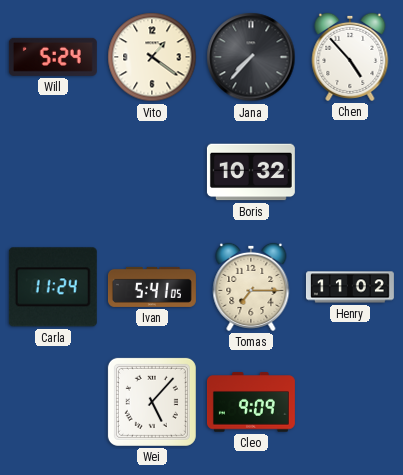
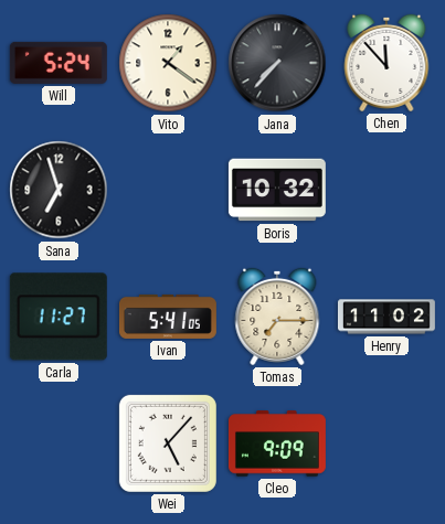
Chen: 4:53 -> 11:53 (386, 63)
Sana: none -> 6:57 (59, 190)
Carla: 11:24 -> 11:27 (59, 317)
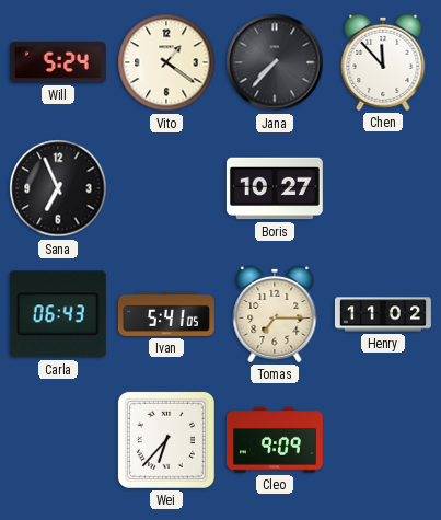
Sana: 6:57 -> 6:56 (58, 188)
Boris: 10:32 -> 10:27 (275, 188)
Carla: 11:27 -> 06:43 (58, 314)
Wei: 5:07 -> 6:37 (166, 440)
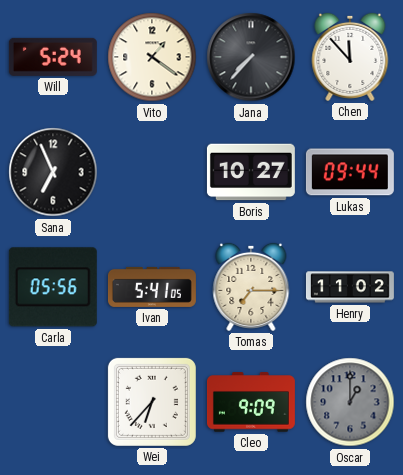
Lukas: none -> 09:44 (350, 172)
Carla: 06:43 -> 05:56 (53, 287)
Oscar: none -> 1:00 (350, 402)
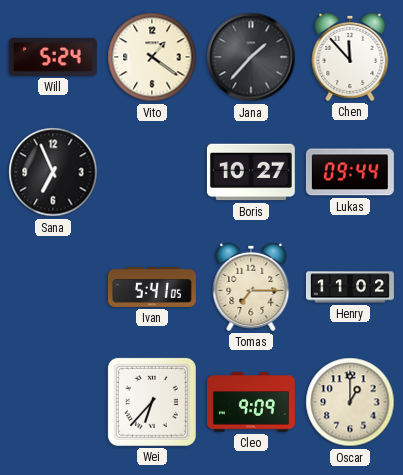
Jana: 7:37 -> 1:37 (251, 57)
Carla: 05:56 -> none (53, 287)
Oscar dial: grey -> cream (350, 402)
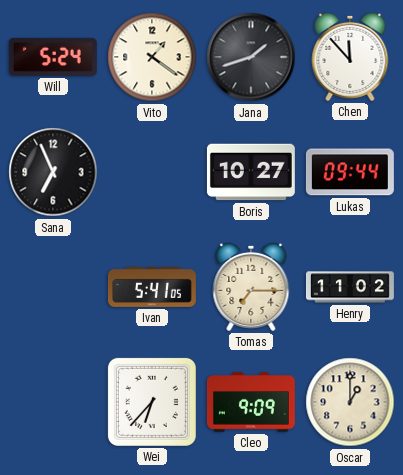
Jana: 1:37 -> 1:42 (251, 57)
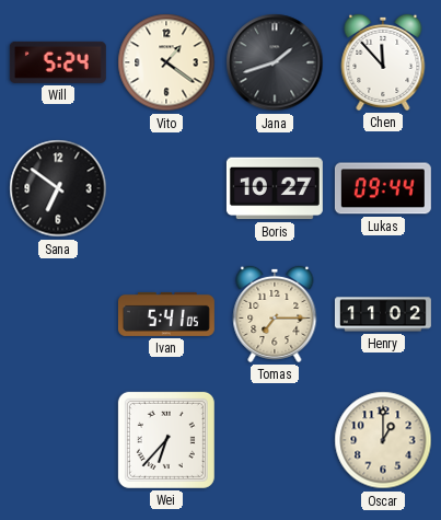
Sana: 6:56 -> 6:51 (58, 188)
Cleo: 9:09 -> none (251, 402)
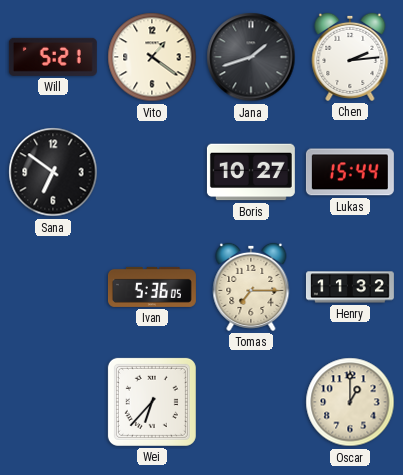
Will: 5:24 -> 5:21 (53, 57)
Chen: 11:53 -> 2:14 (350, 57)
Lukas: 09:44 -> 15:44 (350, 172)
Ivan: 5:41 -> 5:36 (152, 287)
Henry: 11:02 -> 11:32 (350, 287)
